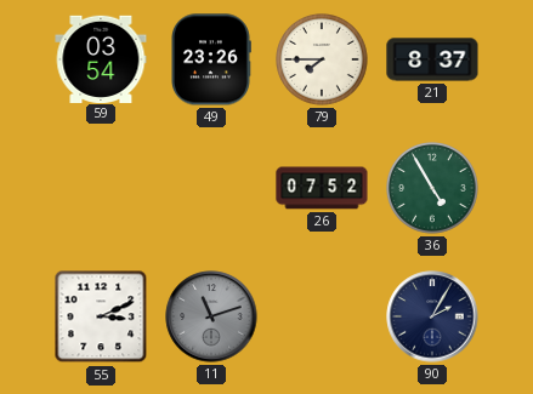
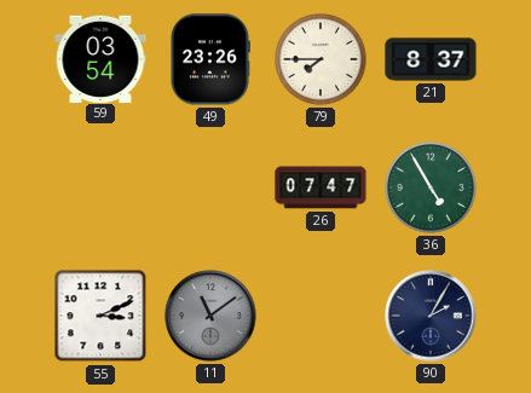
26: 07:52 -> 07:47 (321, 187)
11: 11:12 -> 11:09 (210, 316)
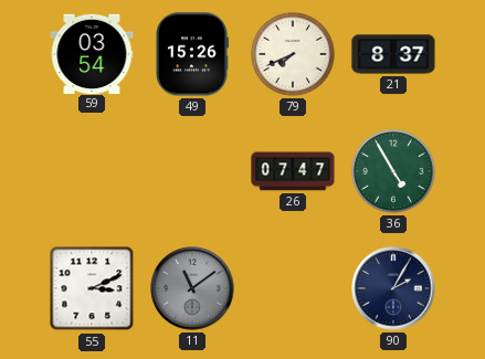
49: 23:26 -> 15:26 (192, 54)
79: 7:45 -> 7:41 (294, 55)
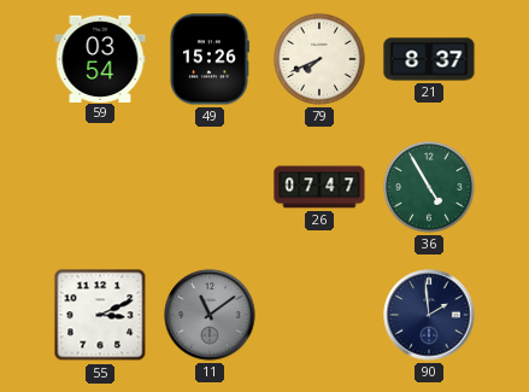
90: 2:05 -> 1:59 (429, 315)
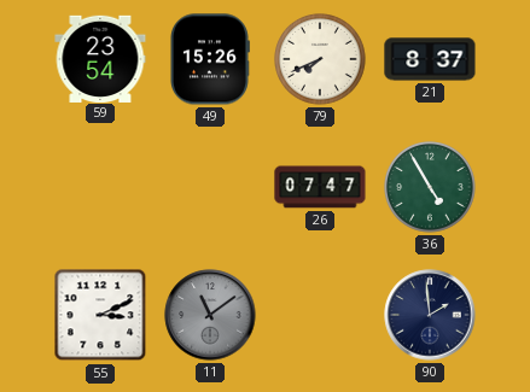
59: 03:54 -> 23:54 (100, 58)
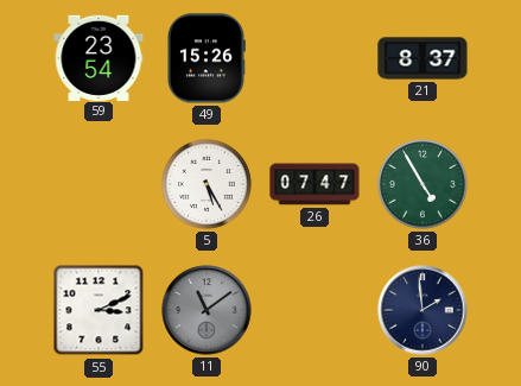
79: 7:41 -> none (321, 60)
5: none -> 5:25 (208, 185)
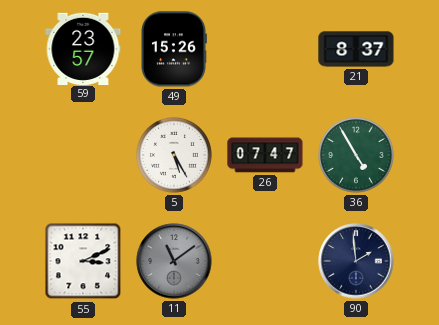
59: 23:54 -> 23:57 (83, 48)
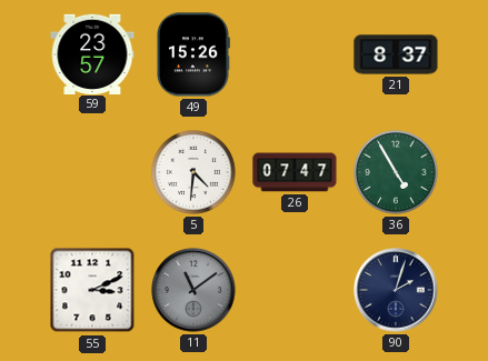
5: 5:25 -> 4:31 (195, 173)
90: 1:59 -> 2:03 (396, 290)
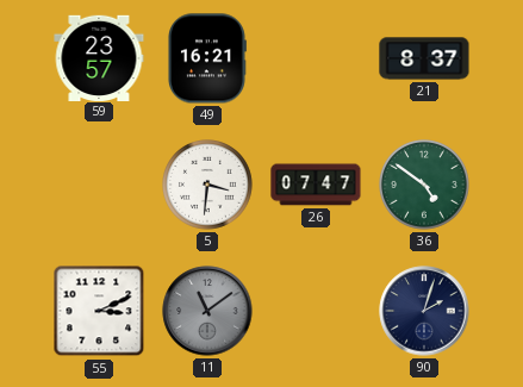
49: 15:26 -> 16:21 (207, 58)
5: 4:31 -> 3:31 (208, 186)
36: 4:55 -> 4:51 (425, 186)
